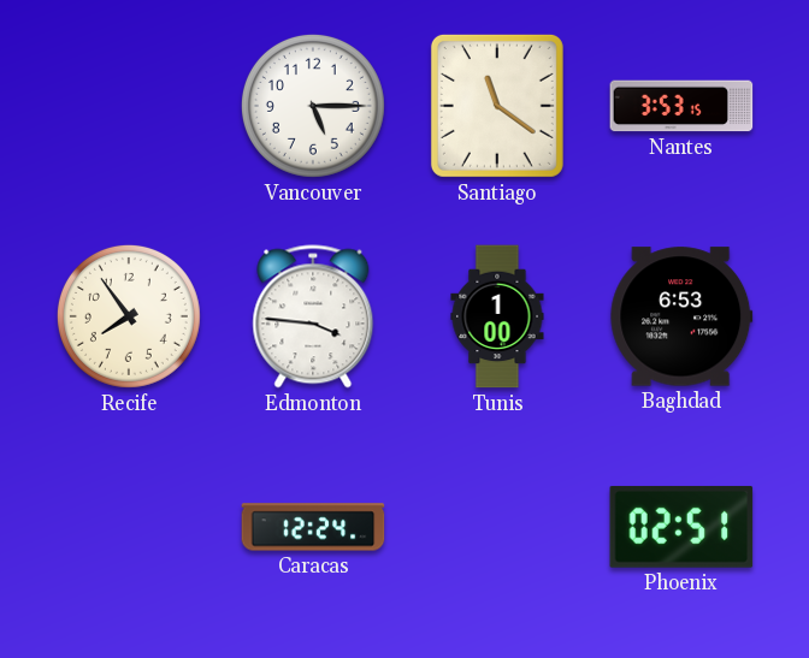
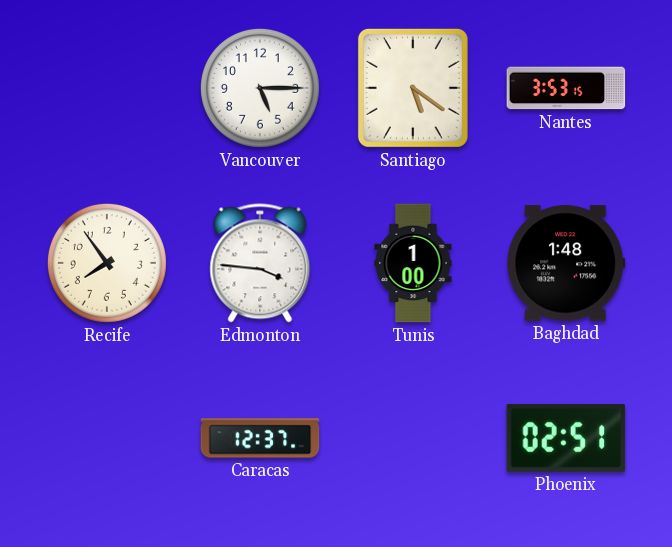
Santiago: 11:21 -> 5:21 (413, 88)
Baghdad: 6:53 -> 1:48 (566, 263)
Caracas: 12:24 -> 12:37 (260, 438)
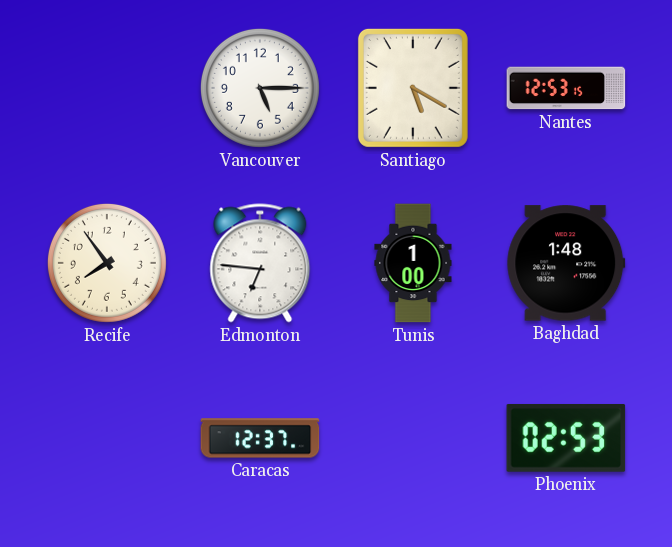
Santiago: 5:21 -> 5:20 (413, 88)
Nantes: 3:53 -> 12:53 (566, 88)
Edmonton: 3:46 -> 6:46 (260, 263)
Phoenix: 02:51 -> 02:53 (566, 438)
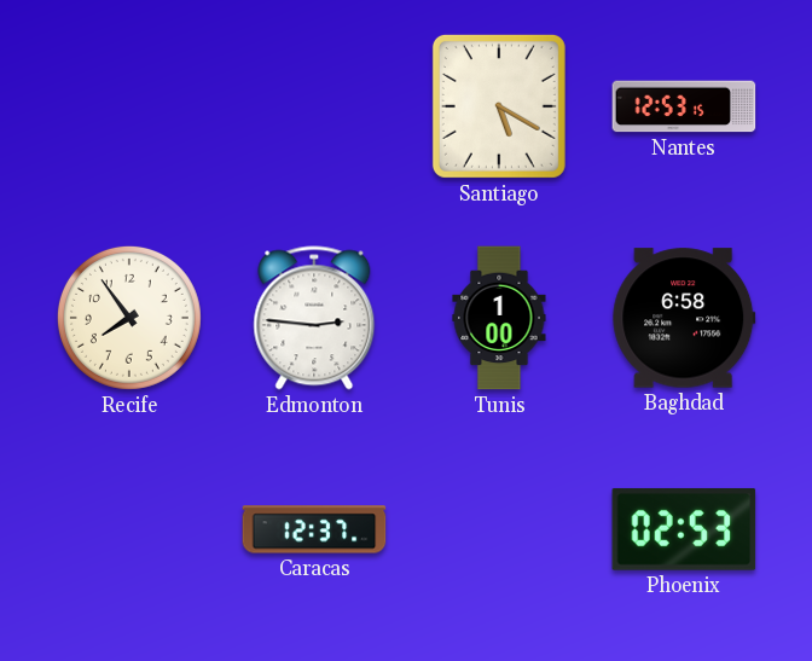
Vancouver: 5:15 -> none (260, 88)
Edmonton: 6:46 -> 2:46 (314, 318)
Baghdad: 1:48 -> 6:58 (684, 318)
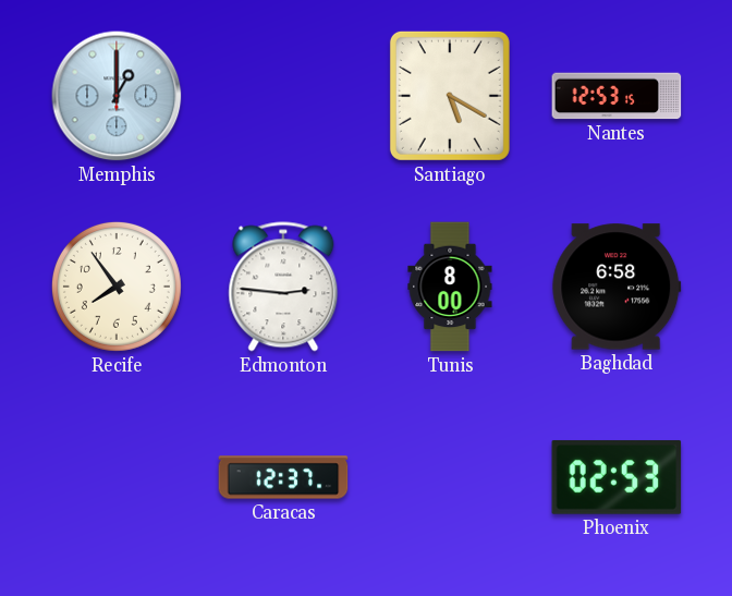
Memphis: none -> 1:00 (117, 96)
Tunis: 1:00 -> 8:00 (450, 287)
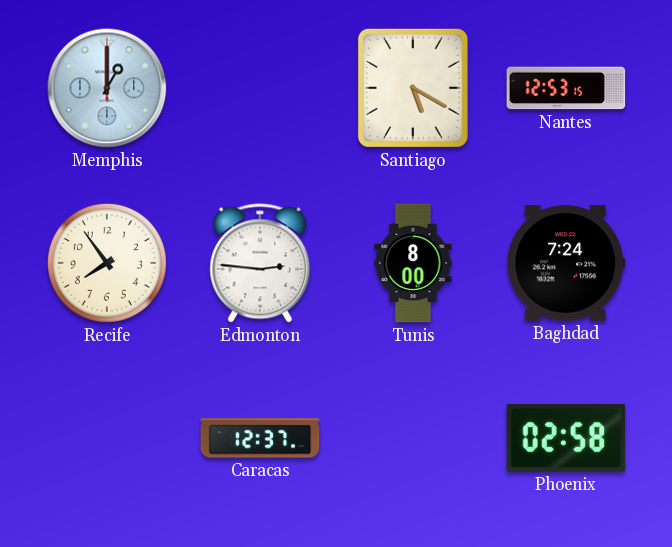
Baghdad: 6:58 -> 7:24 (566, 263)
Phoenix: 02:53 -> 02:58 (566, 438)
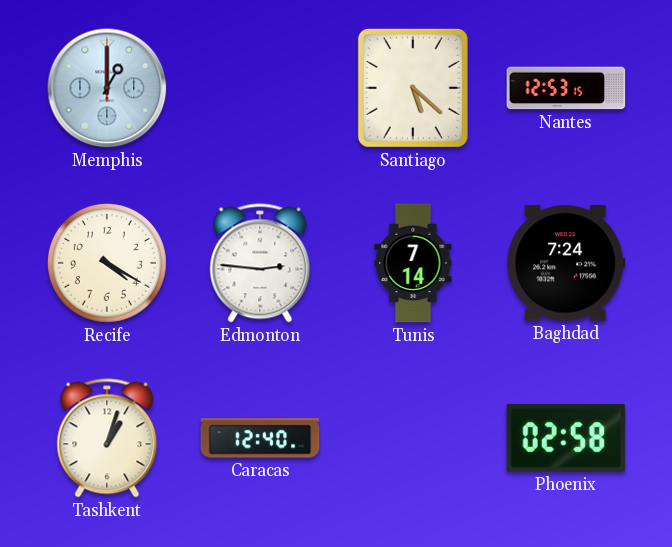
Santiago: 5:20 -> 5:22 (413, 88)
Recife: 7:54 -> 4:20 (107, 263)
Tunis: 8:00 -> 7:14 (413, 263)
Tashkent: none -> 1:03 (107, 438)
Caracas: 12:37 -> 12:40 (260, 438)
